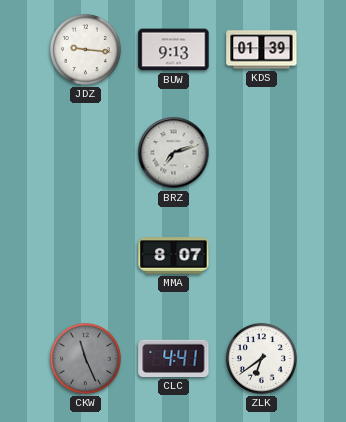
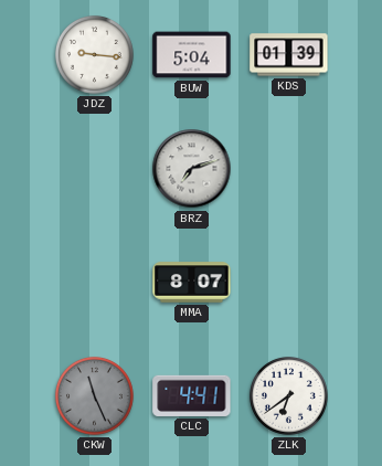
BUW: 9:13 -> 5:04 (192, 55)
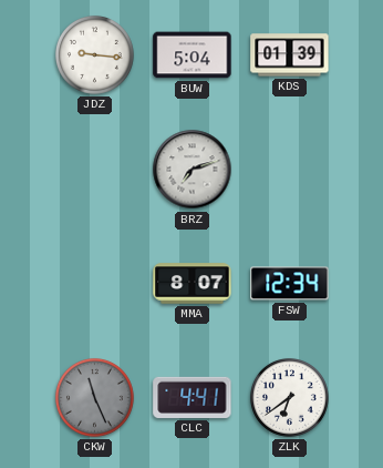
FSW: none -> 12:34 (290, 284)
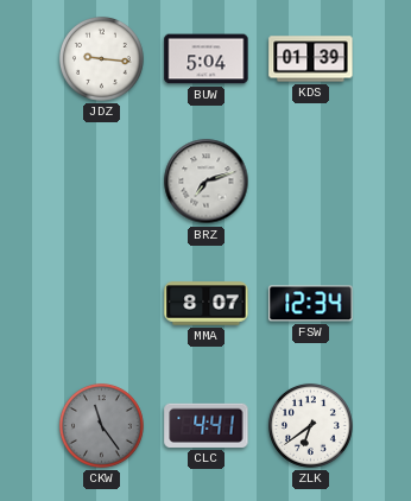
CKW: 11:26 -> 11:24 (101, 425)
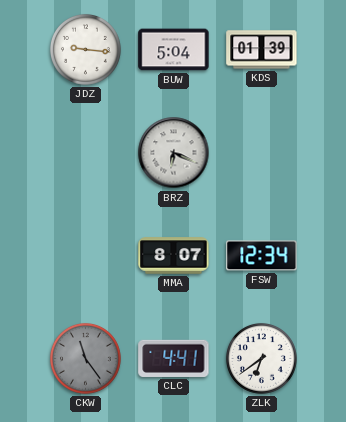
BRZ: 7:12 -> 6:19 (174, 153)
